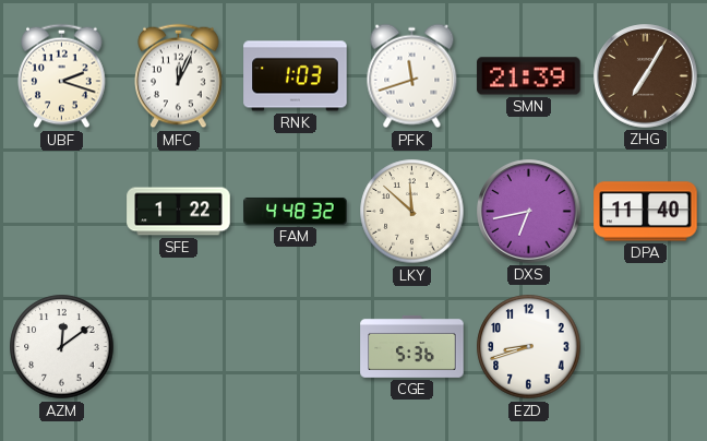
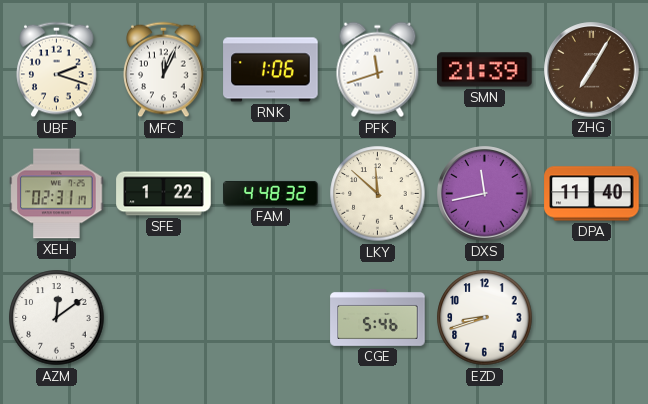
RNK: 1:03 -> 1:06 (271, 70)
XEH: none -> 02:31 (57, 194)
DXS: 6:43 -> 11:43 (485, 194)
CGE: 5:36 -> 5:46 (378, 318)
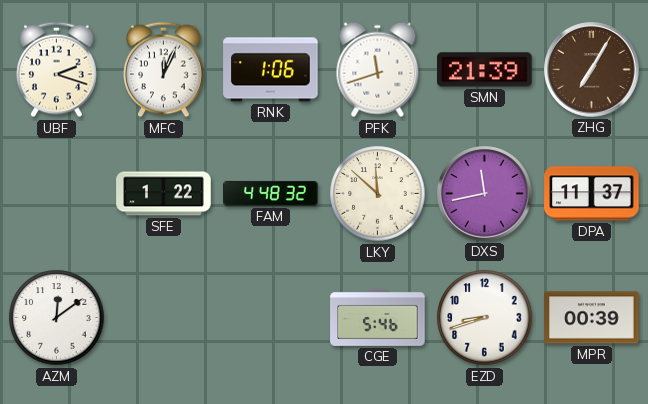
XEH: 02:31 -> none (57, 194)
DPA: 11:40 -> 11:37 (592, 194)
MPR: none -> 00:39 (592, 318)
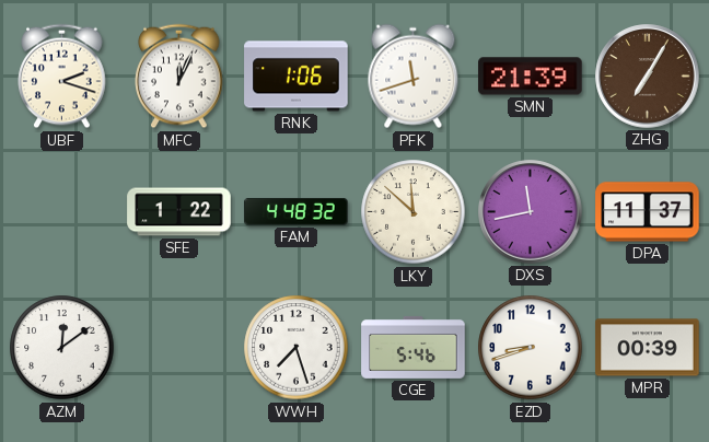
WWH: none -> 7:27 (297, 348)
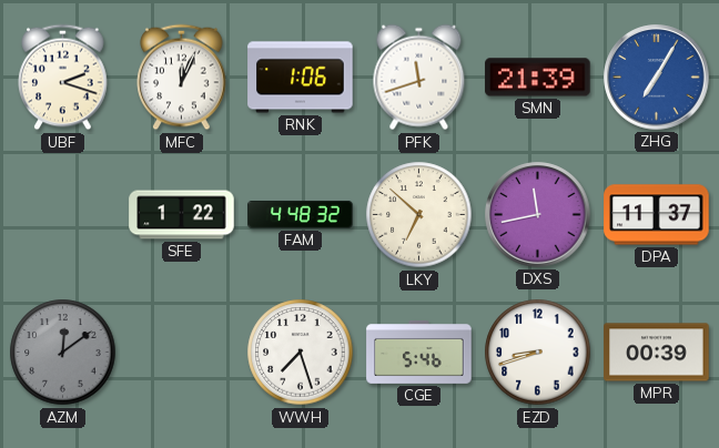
ZHG dial: brown -> blue (657, 78)
LKY: 11:52 -> 6:52 (419, 215)
AZM dial: white -> grey (63, 353)
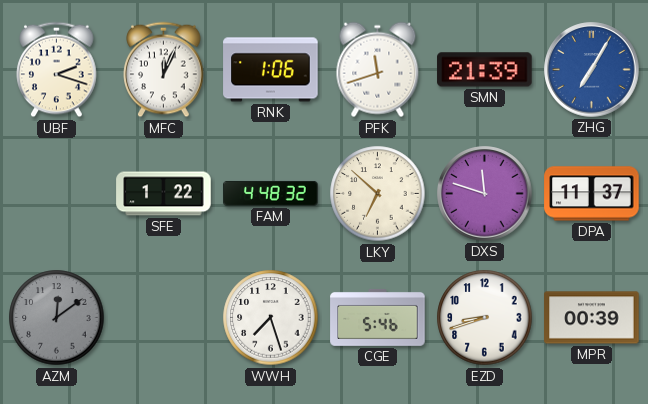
DXS: 11:43 -> 11:48 (485, 194)
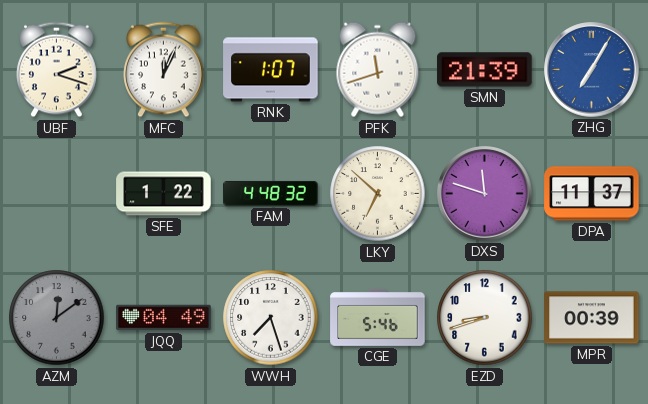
RNK: 1:06 -> 1:07 (271, 70)
JQQ: none -> 04:49 (164, 318)
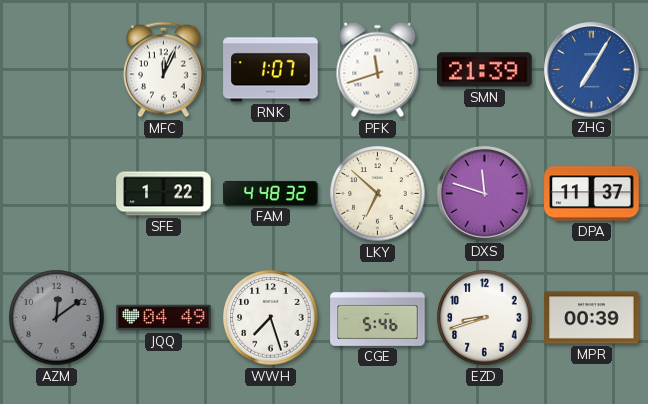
UBF: 2:18 -> none (57, 70)
